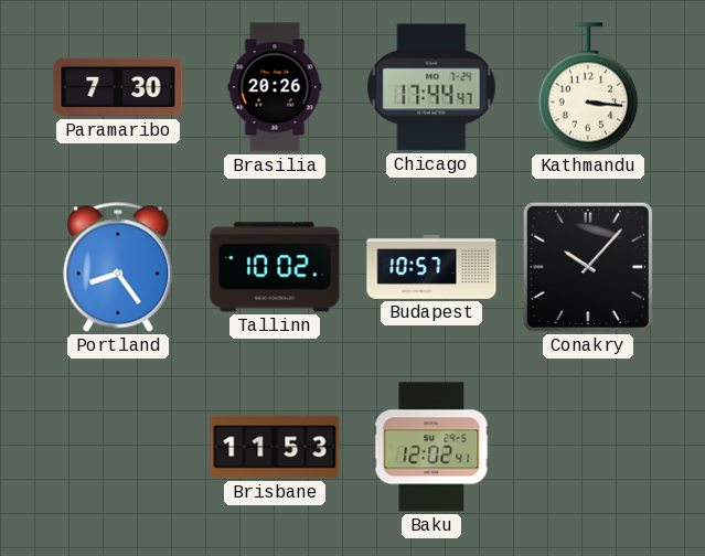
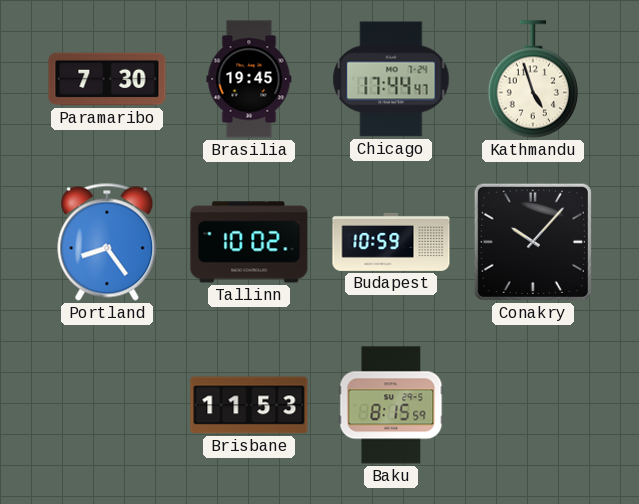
Brasilia: 20:26 -> 19:45 (249, 79)
Kathmandu: 3:16 -> 4:57 (533, 79)
Budapest: 10:57 -> 10:59 (391, 242)
Baku: 12:02 -> 8:15 (391, 405)
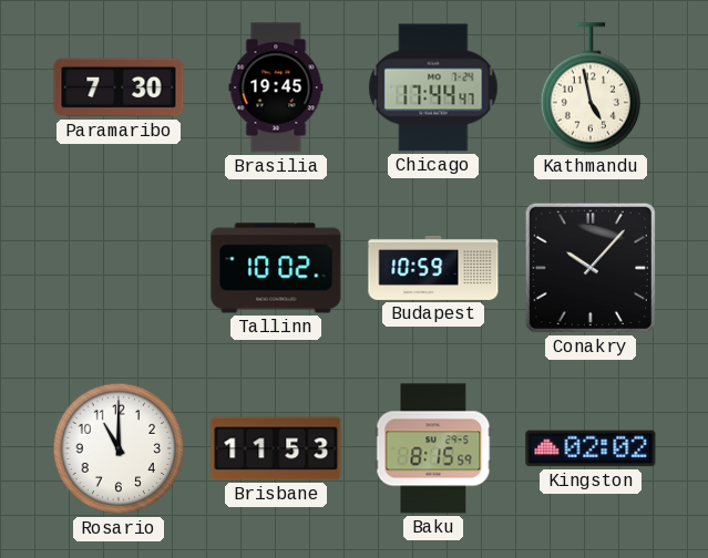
Kathmandu: 4:57 -> 4:58 (591, 87)
Portland: 8:24 -> none (107, 242)
Rosario: none -> 11:00 (119, 448)
Kingston: none -> 02:02 (591, 448)
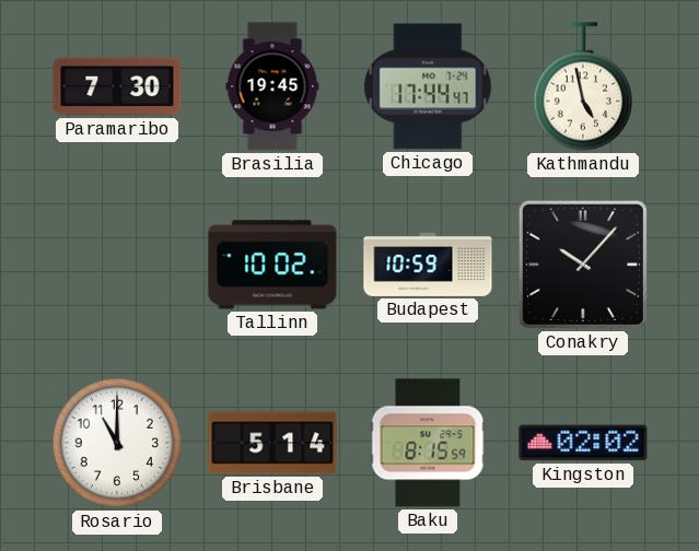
Brisbane: 11:53 -> 5:14 (272, 443)
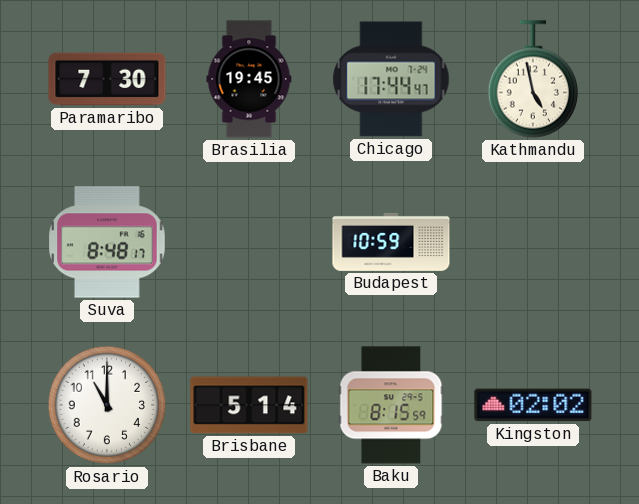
Suva: none -> 8:48 (107, 242)
Tallinn: 10:02 -> none (272, 265)
Conakry: 10:07 -> none (583, 265)
